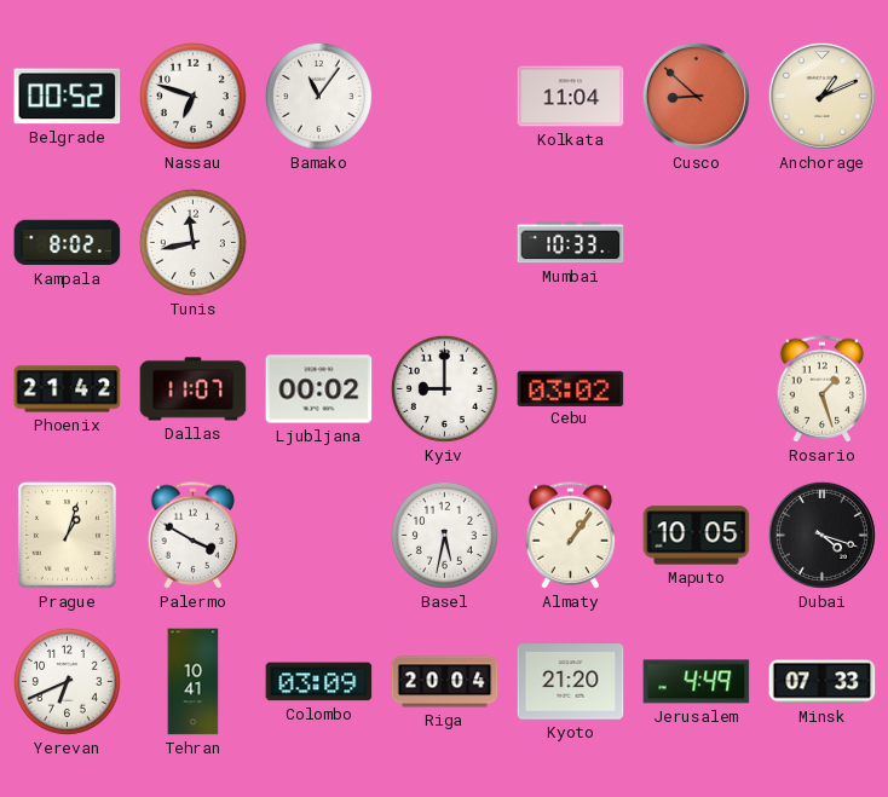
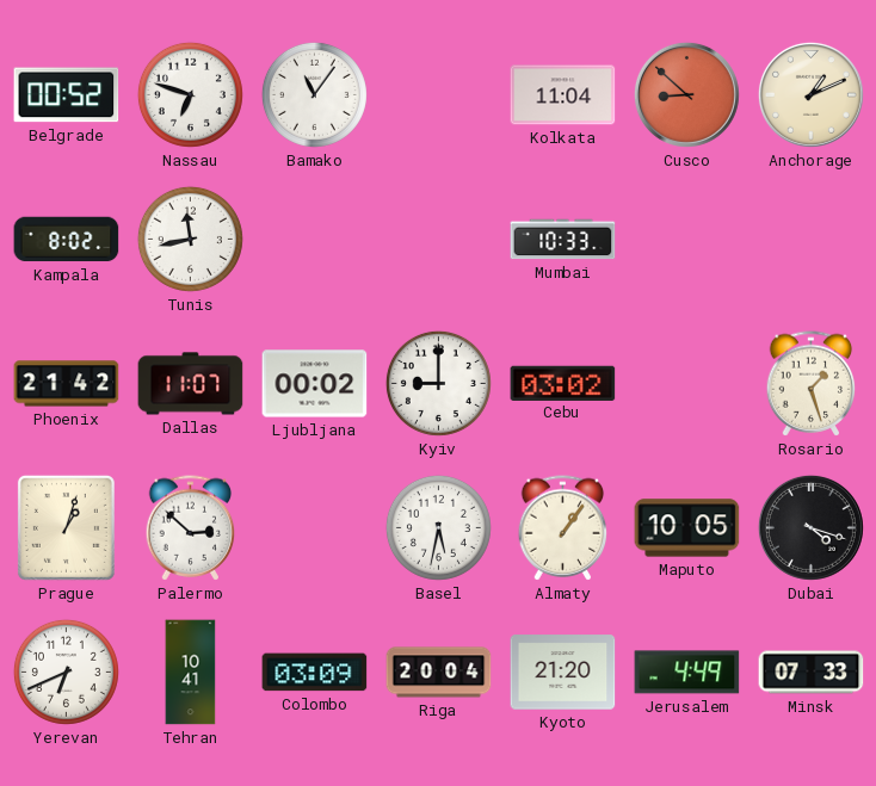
Palermo: 3:50 -> 2:52 (191, 528)
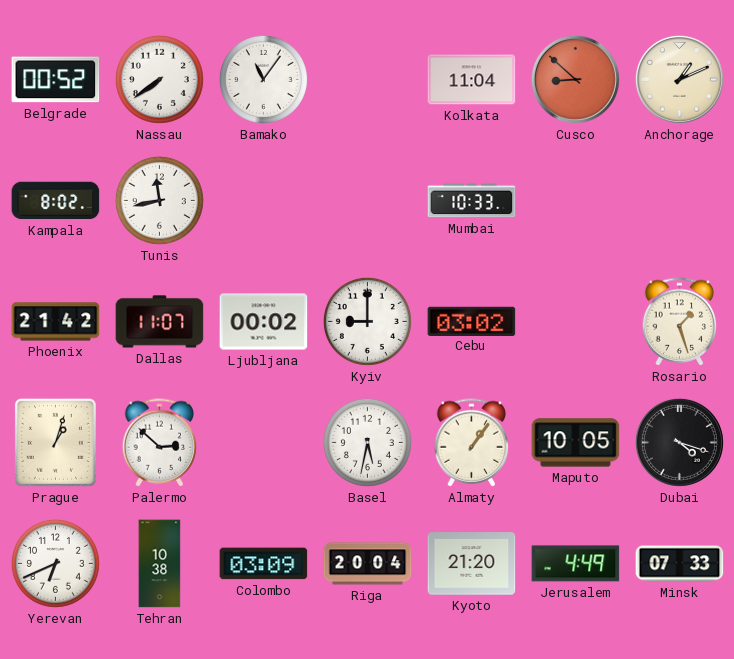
Nassau: 6:48 -> 7:39 (159, 79)
Tehran: 10:41 -> 10:38 (160, 564)
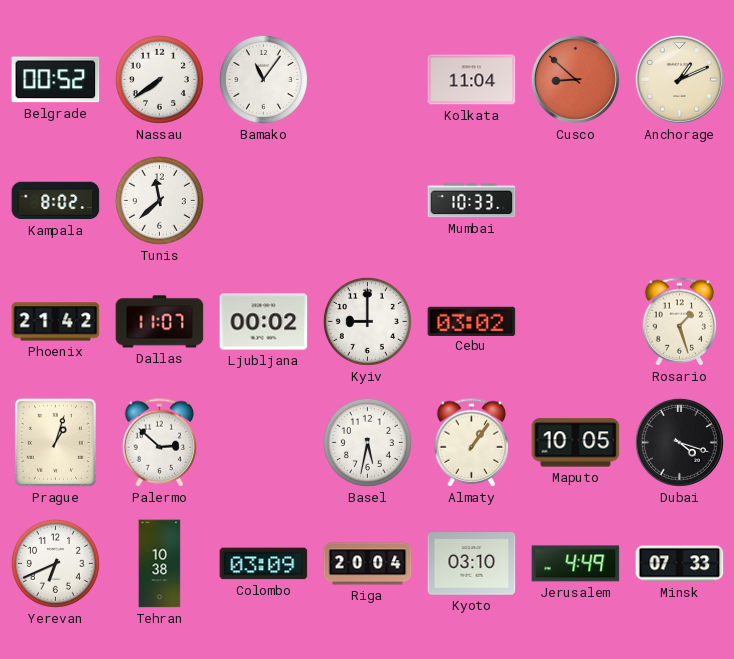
Tunis: 11:43 -> 11:38 (159, 200)
Kyoto: 21:20 -> 03:10 (472, 564)
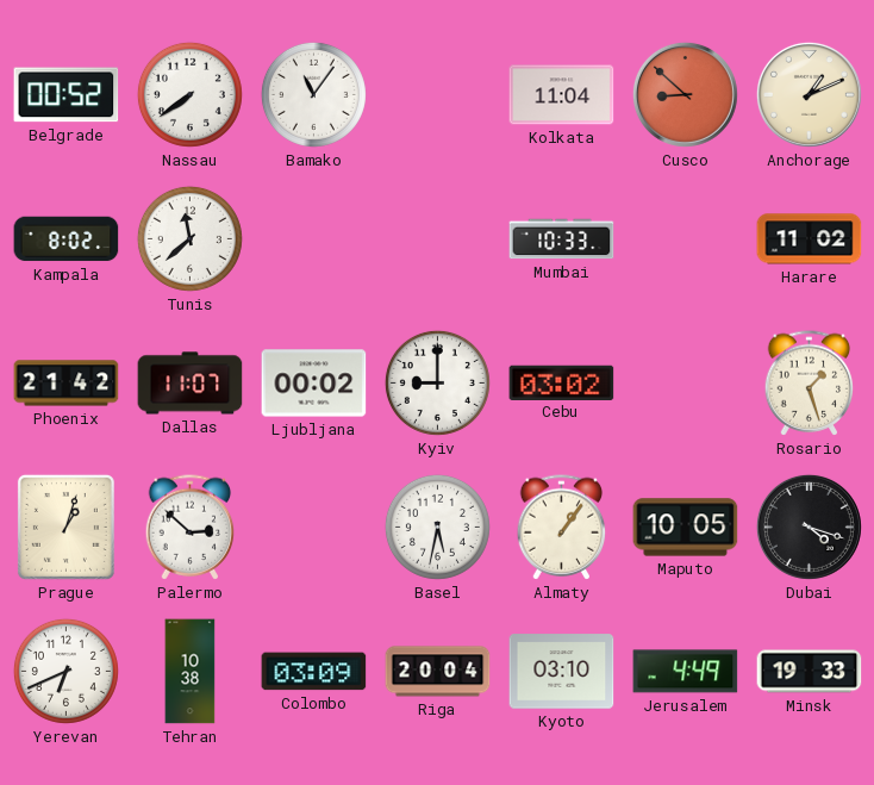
Harare: none -> 11:02 (810, 239)
Minsk: 07:33 -> 19:33 (810, 672)
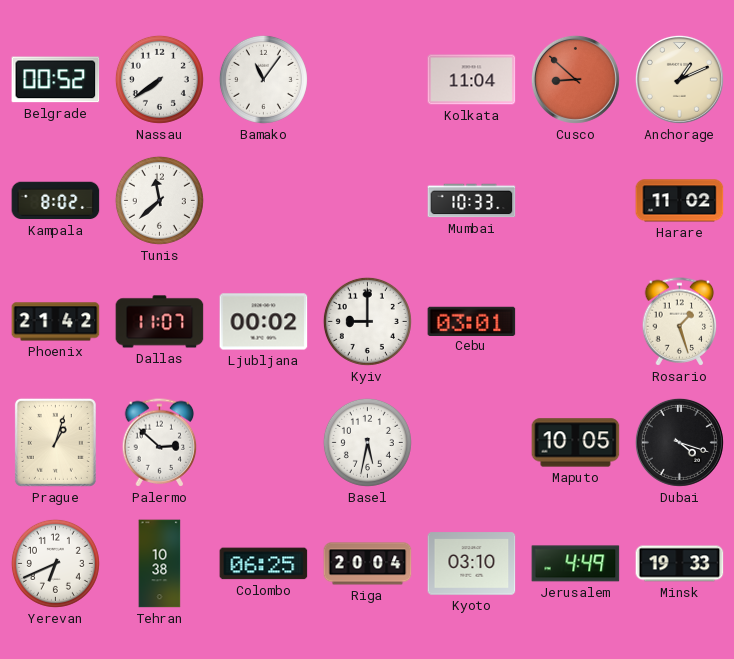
Cebu: 03:02 -> 03:01 (472, 321)
Almaty: 1:06 -> none (562, 528)
Colombo: 03:09 -> 06:25 (264, 564)
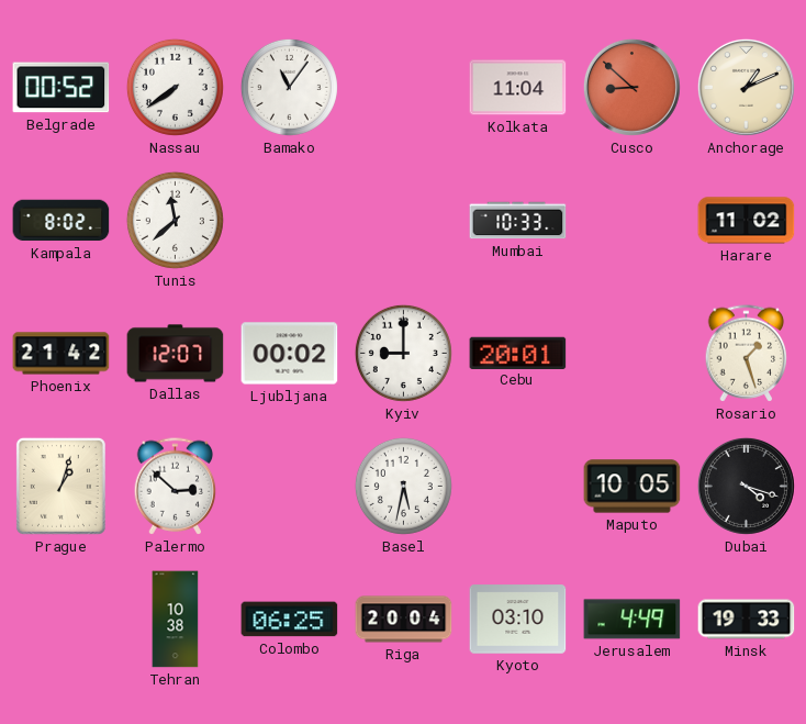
Dallas: 11:07 -> 12:07 (176, 354)
Cebu: 03:01 -> 20:01 (518, 353)
Yerevan: 6:41 -> none (55, 563)
